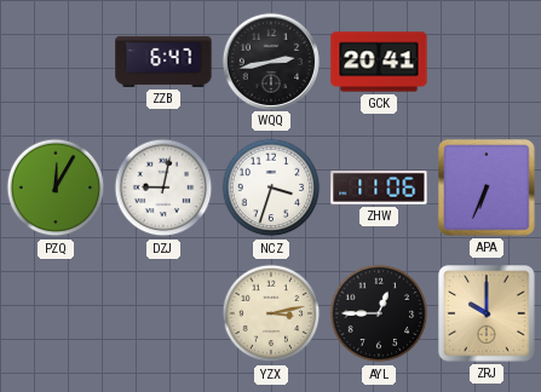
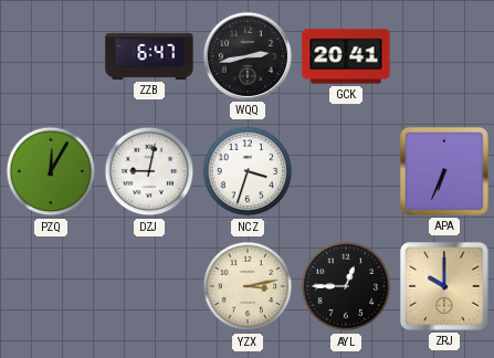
ZHW: 11:06 -> none (379, 189)
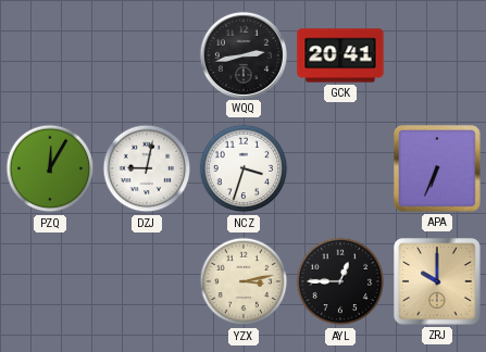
ZZB: 6:47 -> none (149, 56)
